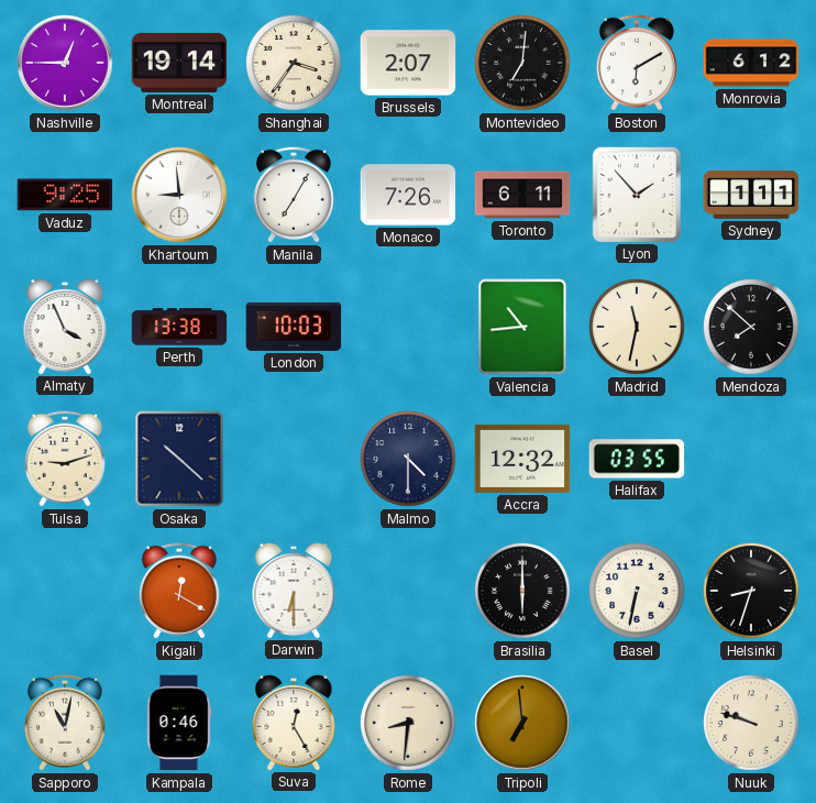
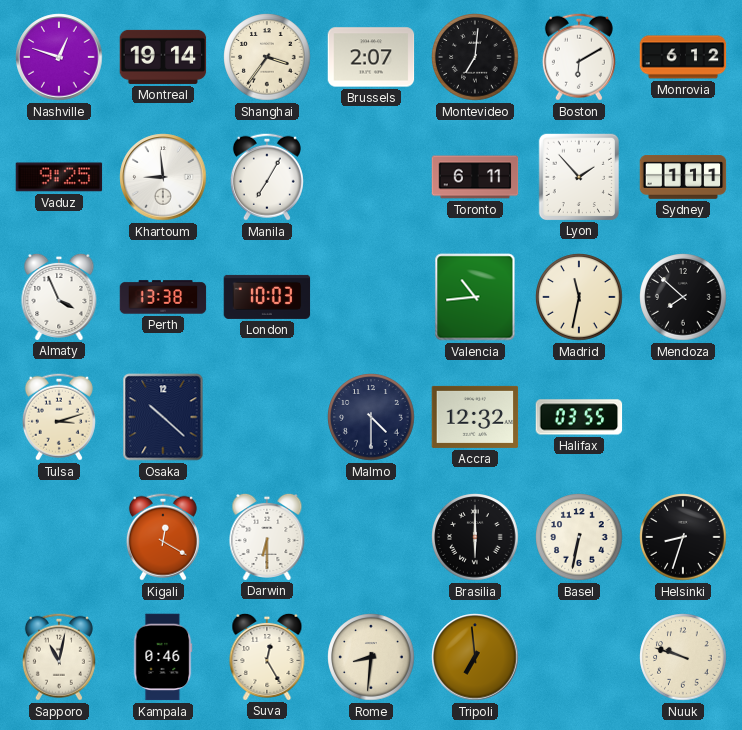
Nashville: 12:45 -> 12:48 (59, 57)
Monaco: 7:26 -> none (408, 195)
Tulsa: 9:12 -> 3:12 (59, 417)
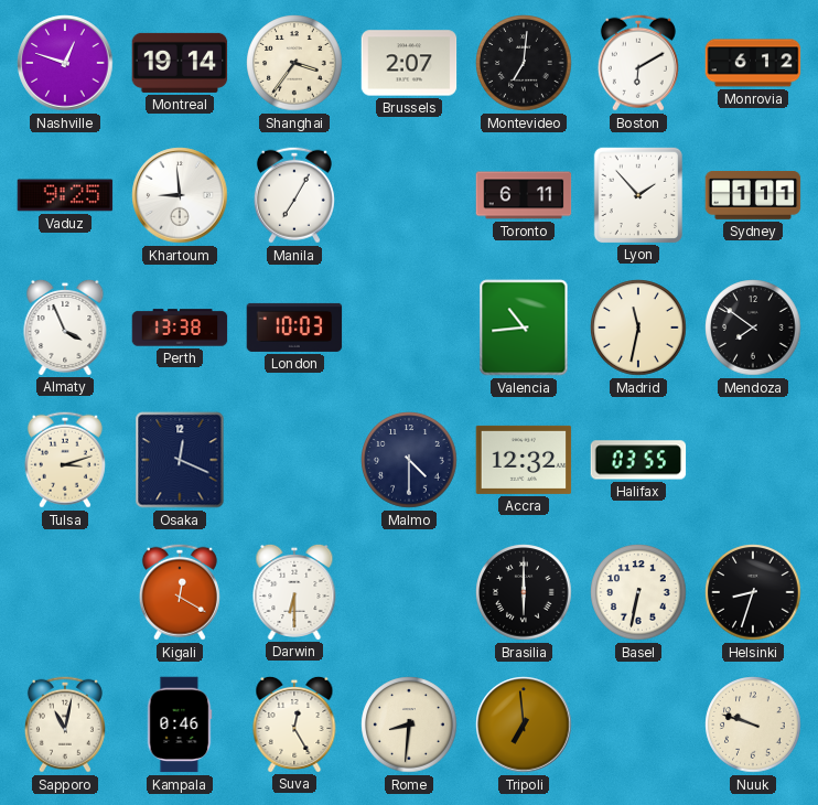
Mendoza: 7:52 -> 7:51 (753, 328)
Osaka: 10:22 -> 12:19 (180, 460)
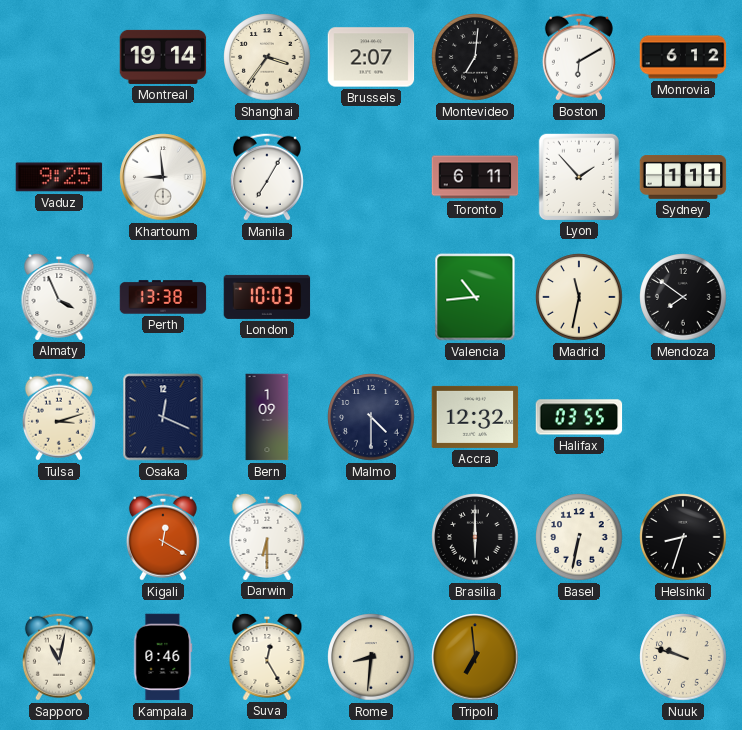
Nashville: 12:48 -> none (65, 63)
Bern: none -> 1:09 (267, 417)
